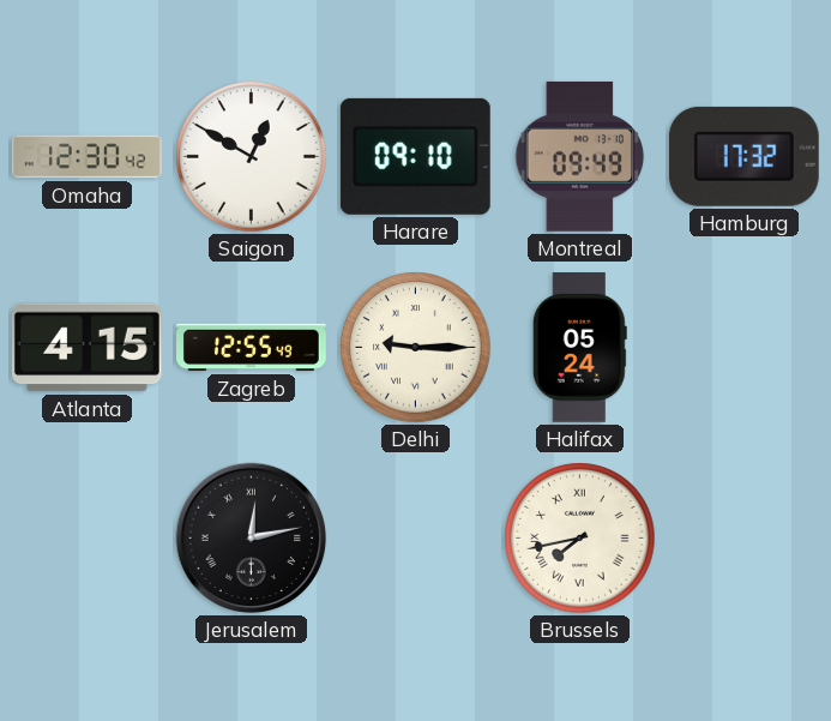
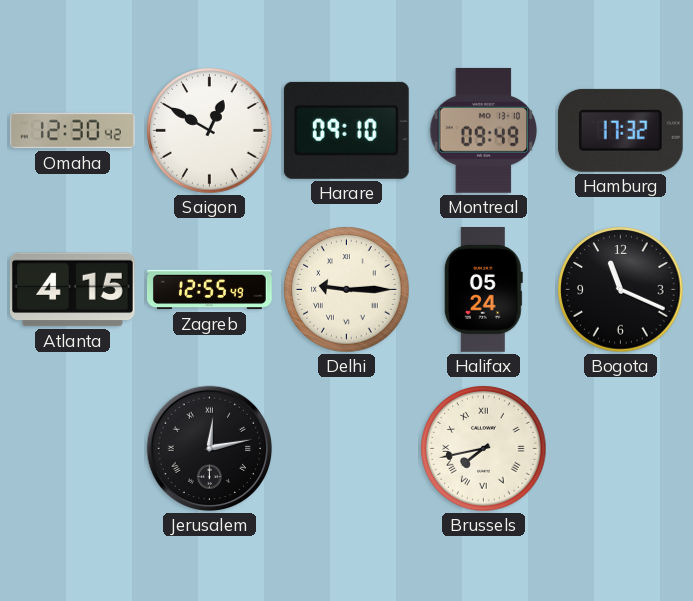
Bogota: none -> 11:19 (621, 290)
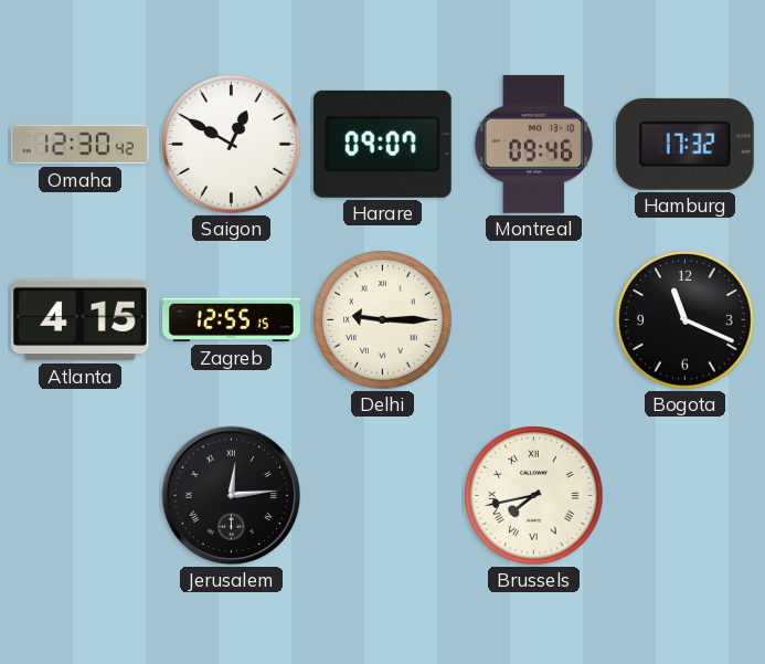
Harare: 09:10 -> 09:07 (382, 144)
Montreal: 09:49 -> 09:46 (534, 144)
Zagreb: 12:55:49 -> 12:55:15 (232, 320)
Halifax: 05:24 -> none (483, 290)
Jerusalem: 12:13 -> 12:14 (232, 496)
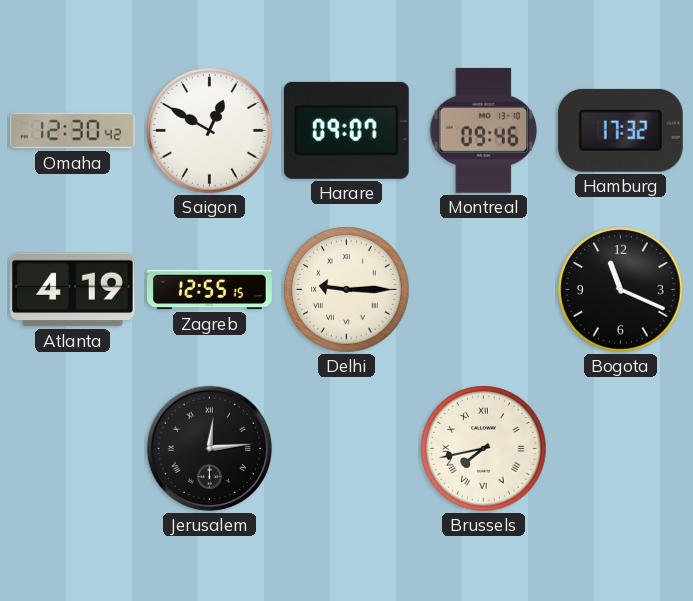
Atlanta: 4:15 -> 4:19 (72, 290)
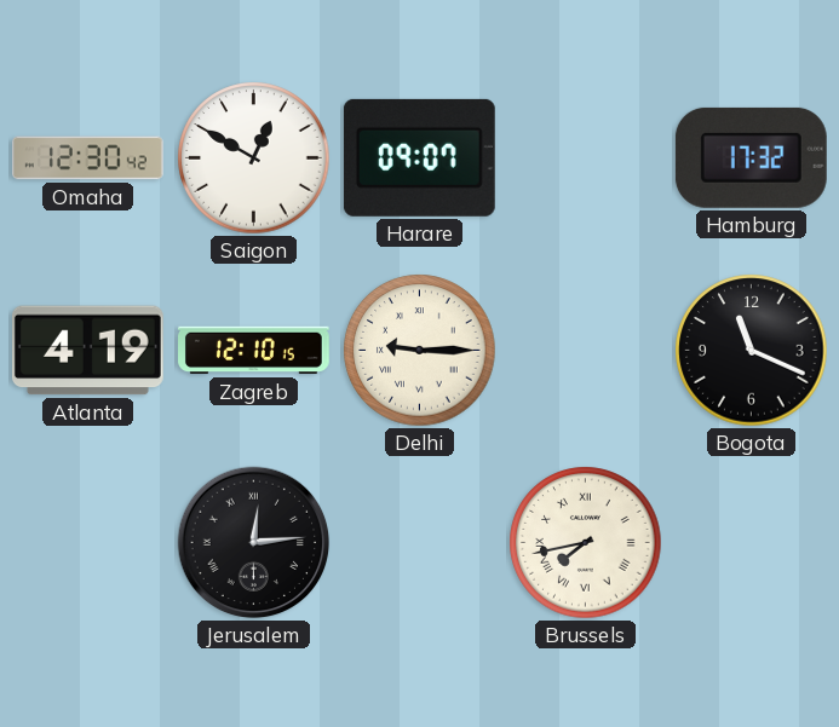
Montreal: 09:46 -> none (484, 130)
Zagreb: 12:55 -> 12:10 (254, 351)
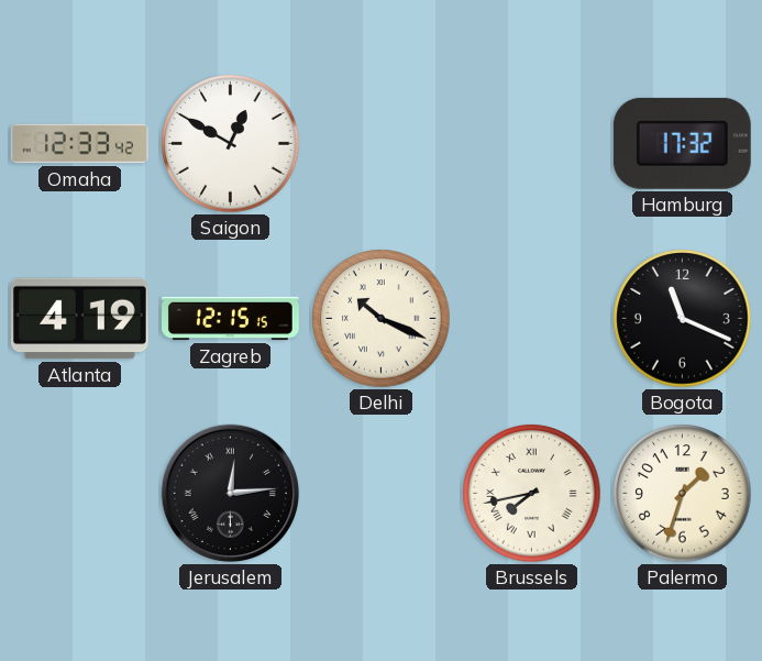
Omaha: 12:30 -> 12:33 (79, 144)
Harare: 09:07 -> none (419, 157)
Zagreb: 12:10 -> 12:15 (231, 319)
Delhi: 9:15 -> 10:19 (382, 319)
Palermo: none -> 1:33 (683, 494)
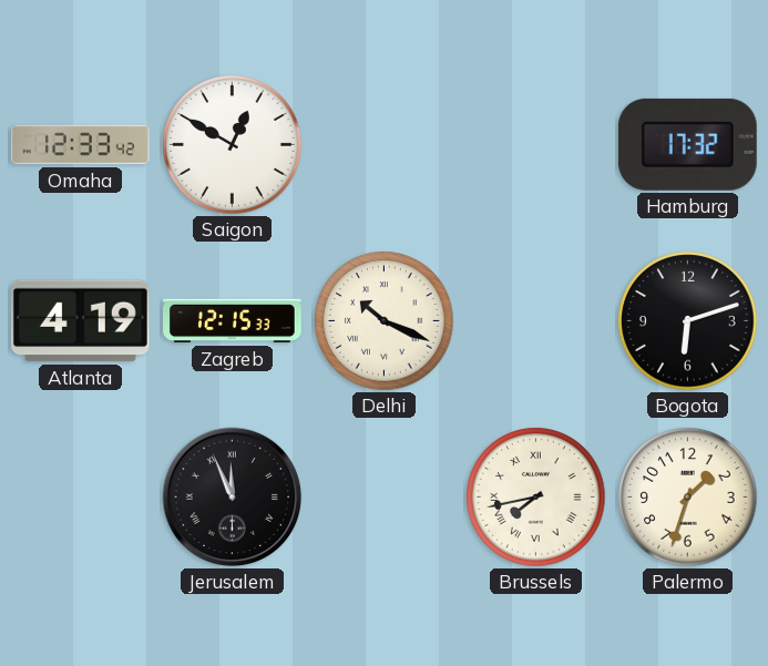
Zagreb: 12:15:15 -> 12:15:33 (233, 321)
Bogota: 11:19 -> 6:12 (688, 321)
Jerusalem: 12:14 -> 11:56 (233, 498)
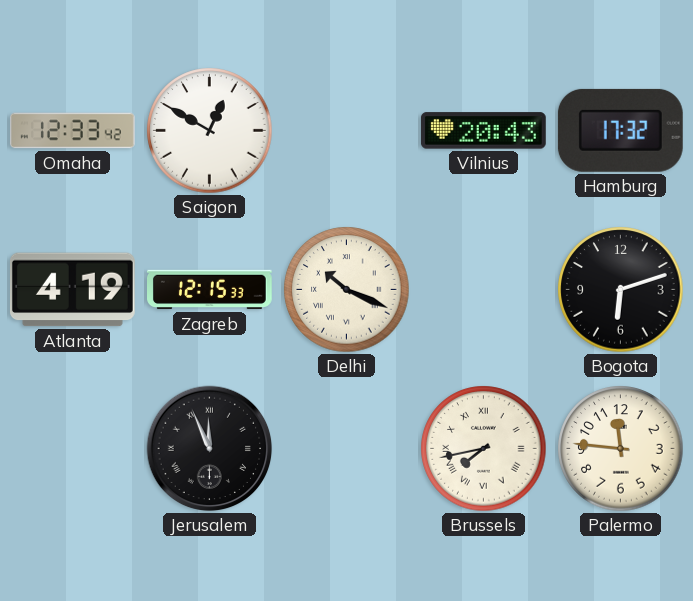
Vilnius: none -> 20:43 (483, 131)
Palermo: 1:33 -> 11:46 (621, 449)
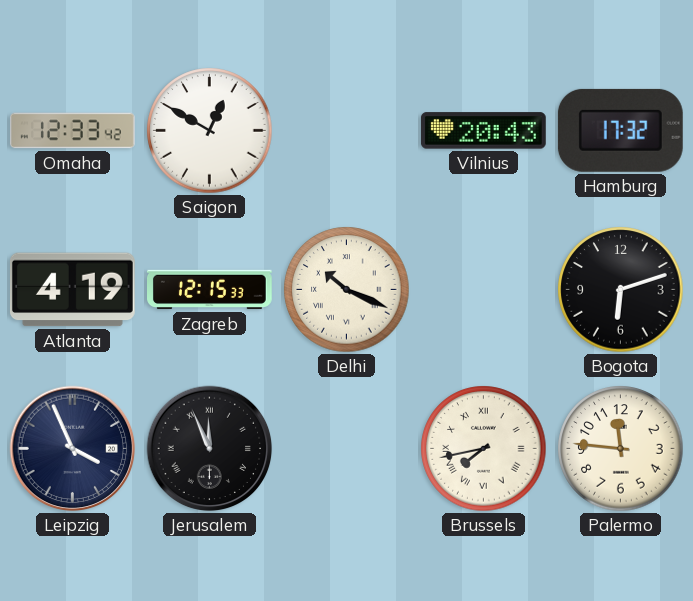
Leipzig: none -> 3:56 (73, 449)
